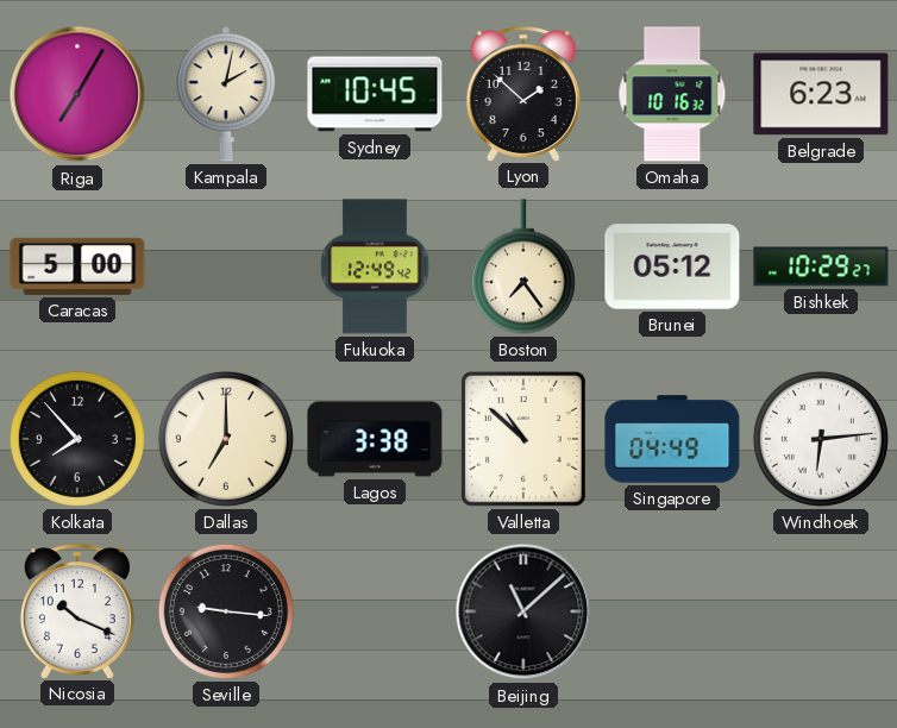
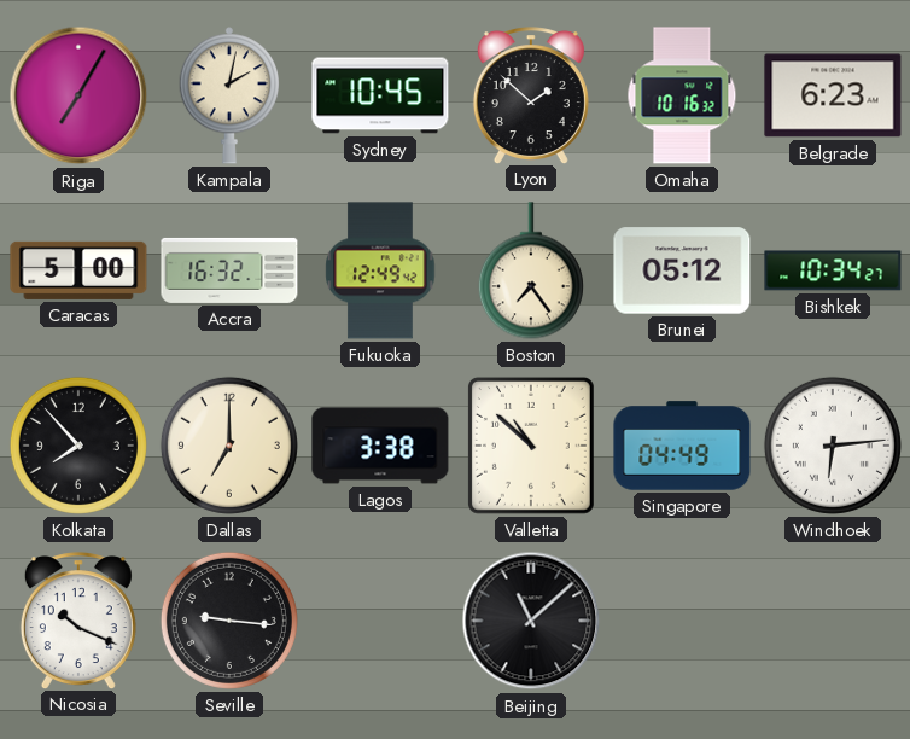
Accra: none -> 16:32 (229, 270)
Bishkek: 10:29 -> 10:34 (833, 270)
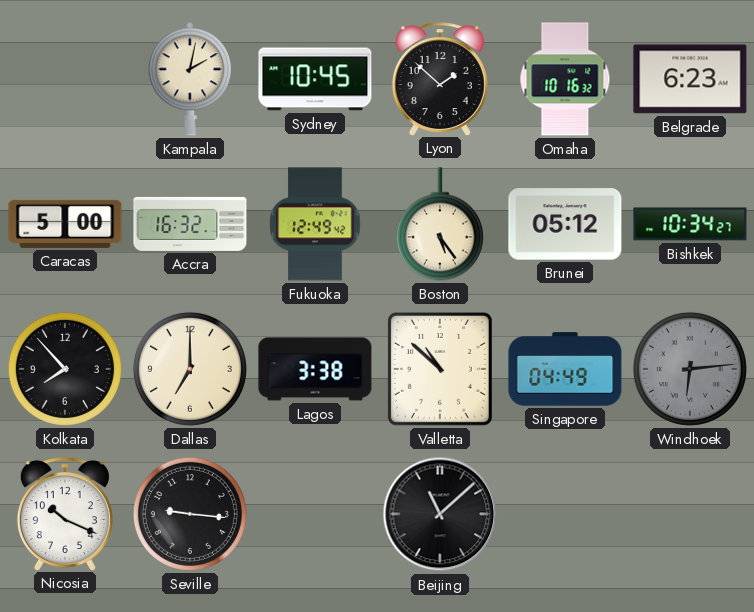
Riga: 7:05 -> none (78, 95)
Boston: 7:24 -> 5:24 (440, 224)
Windhoek dial: white -> grey (690, 369)
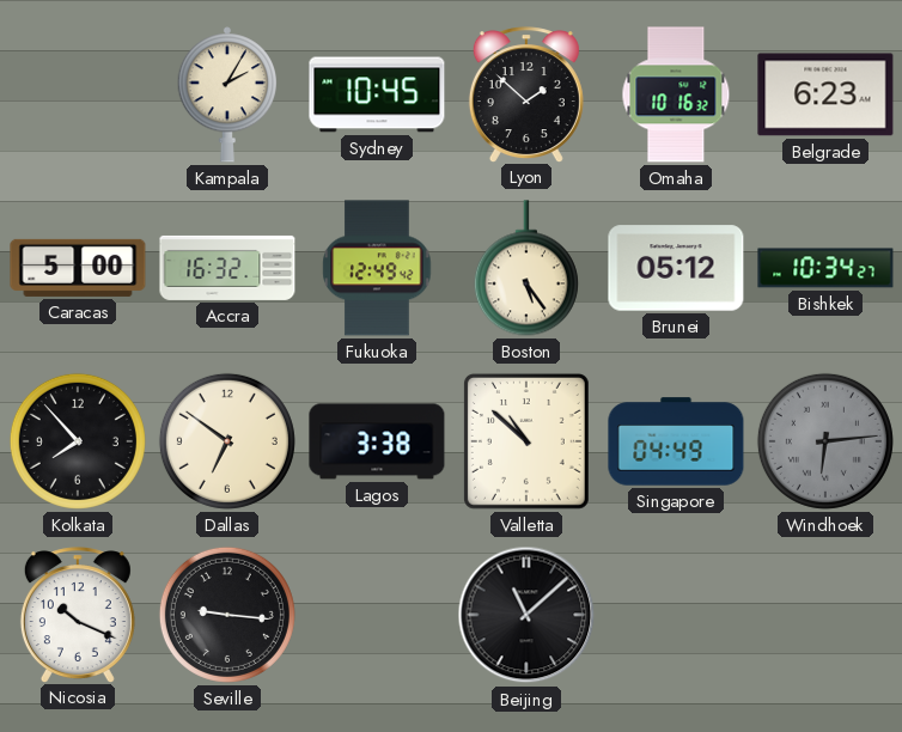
Kampala: 2:02 -> 2:05 (227, 94)
Dallas: 7:00 -> 6:51 (227, 441)
